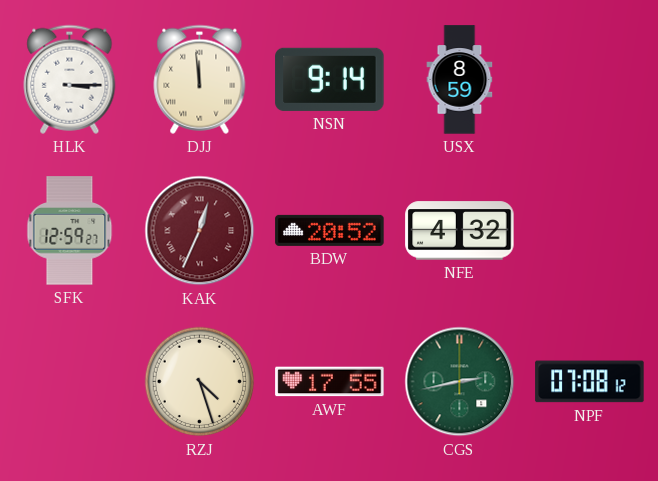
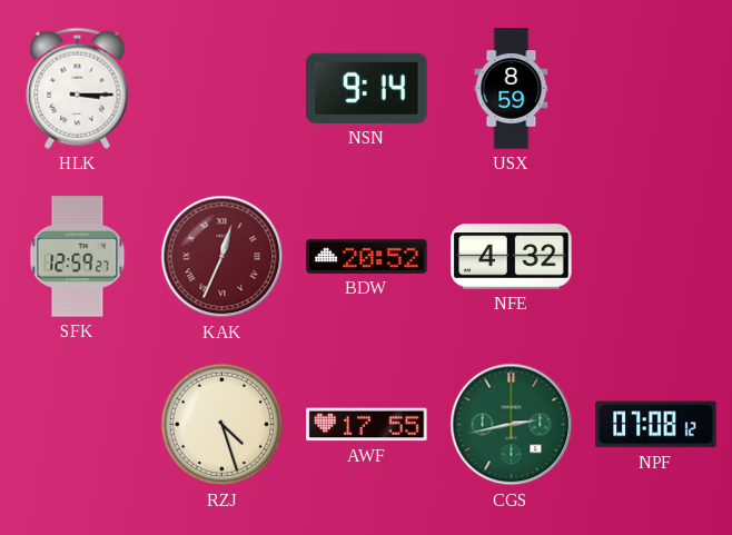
DJJ: 11:59 -> none (200, 79)
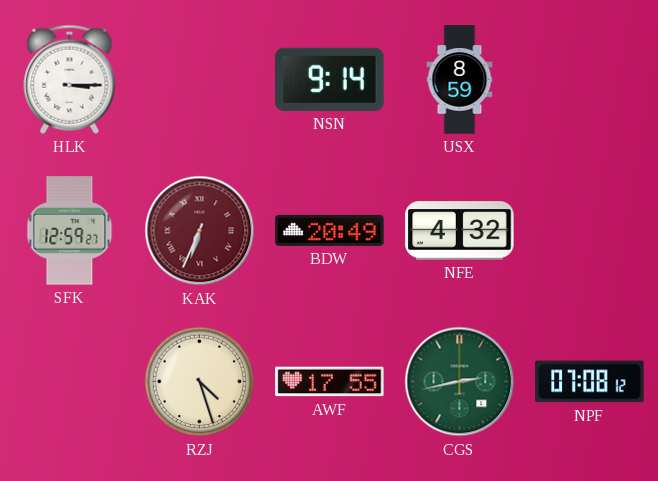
KAK: 12:34 -> 6:34 (200, 231)
BDW: 20:52 -> 20:49 (330, 230)
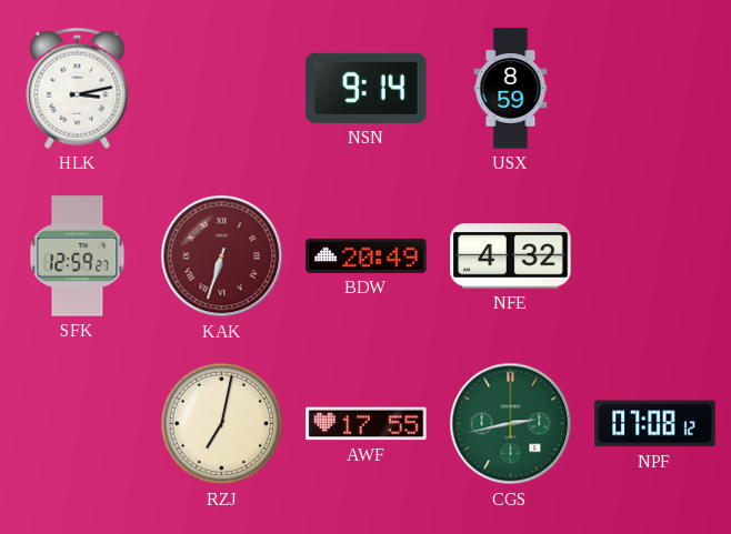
HLK: 3:15 -> 3:13 (78, 88)
KAK: 6:34 -> 6:33 (222, 256)
RZJ: 4:27 -> 7:02 (222, 424)
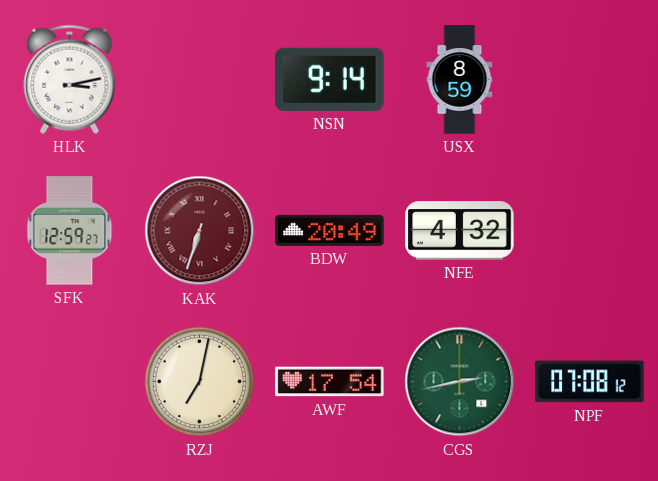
AWF: 17:55 -> 17:54 (330, 382)
